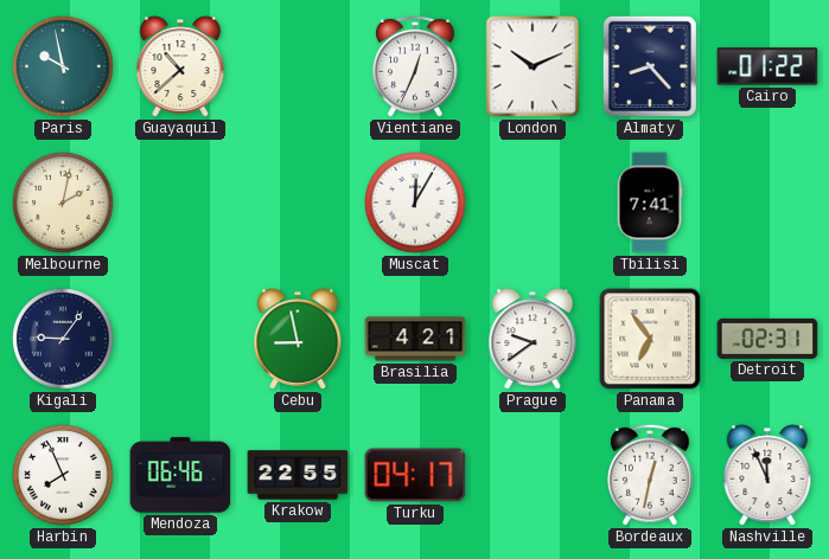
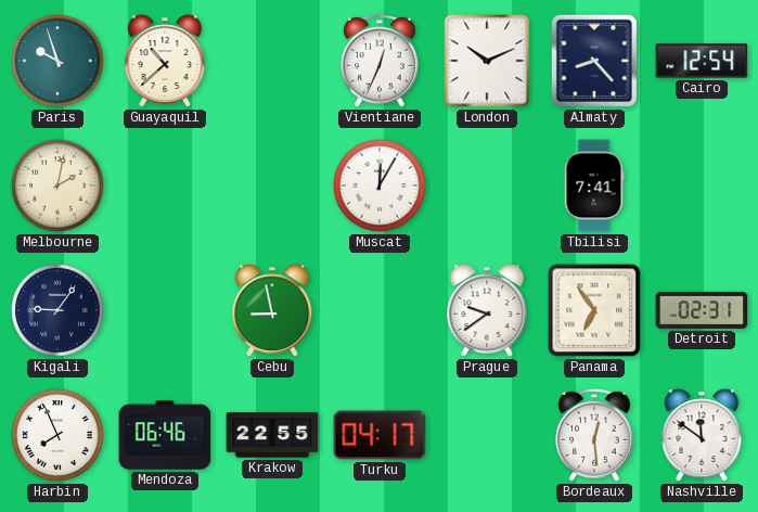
Paris: 9:58 -> 9:57 (59, 62)
Cairo: 01:22 -> 12:54 (702, 61)
Brasilia: 4:21 -> none (415, 339)
Bordeaux: 12:32 -> 12:29 (595, 435)
Nashville: 11:56 -> 11:51 (702, 435)
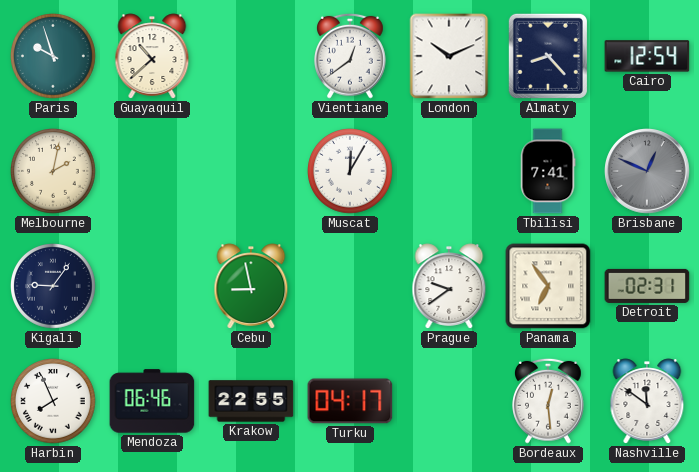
Vientiane: 12:34 -> 12:39 (351, 56)
Brisbane: none -> 12:49 (647, 171)
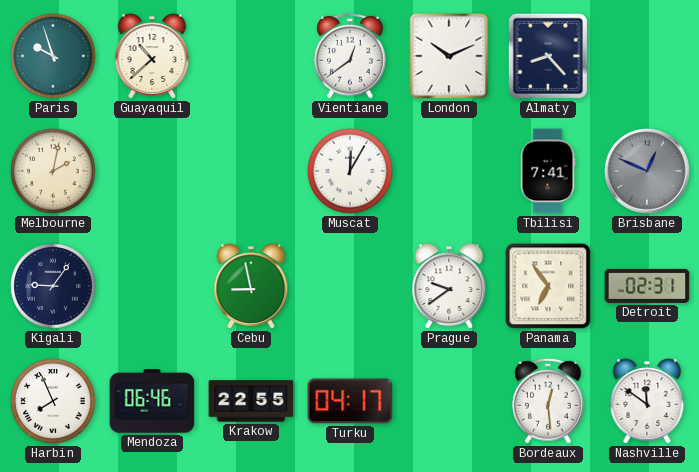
Cairo: 12:54 -> none (647, 56)
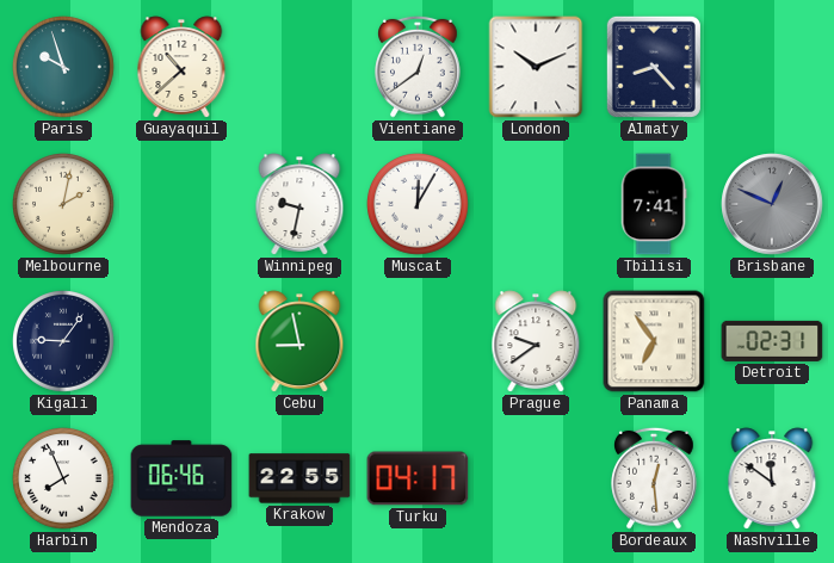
Winnipeg: none -> 9:32 (299, 204)
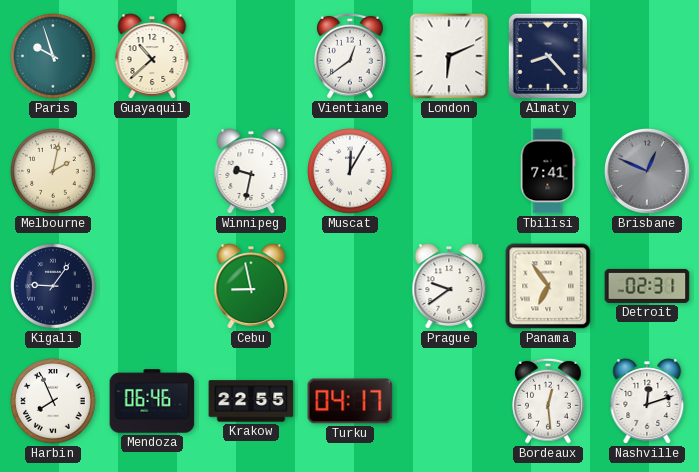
London: 10:11 -> 6:11 (449, 56)
Nashville: 11:51 -> 12:12 (647, 401)
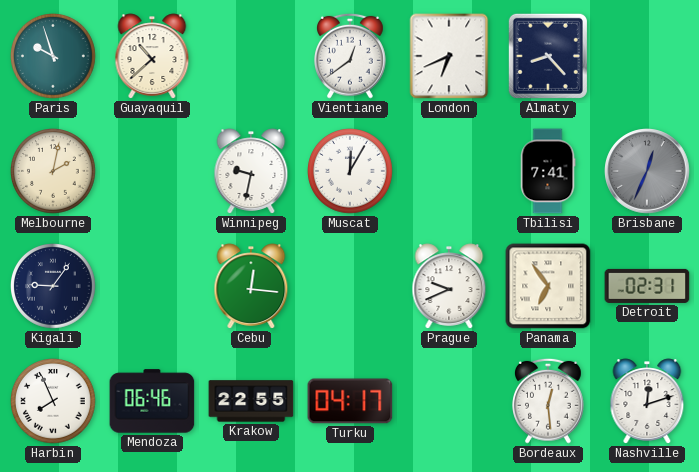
London: 6:11 -> 6:41 (449, 56)
Brisbane: 12:49 -> 12:34 (647, 171)
Cebu: 8:58 -> 12:16 (251, 286)
Prague: 9:39 -> 9:41 (449, 286)
